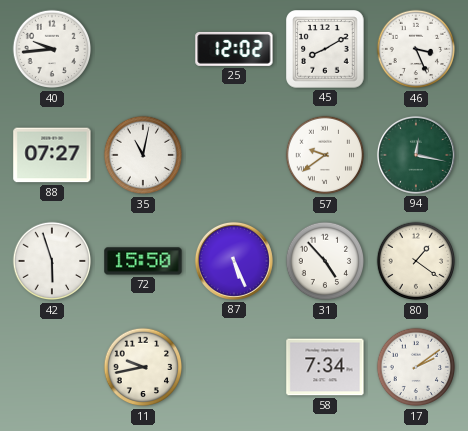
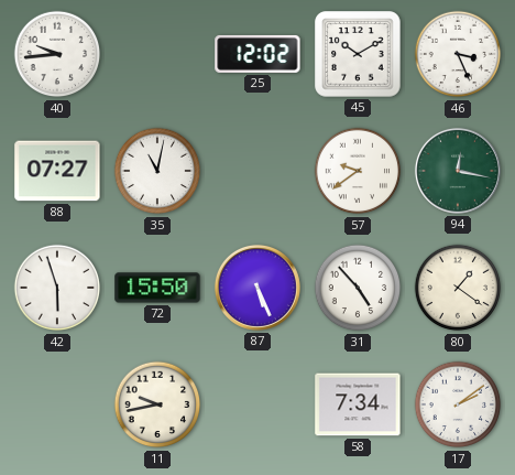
45: 8:10 -> 10:10 (358, 54)
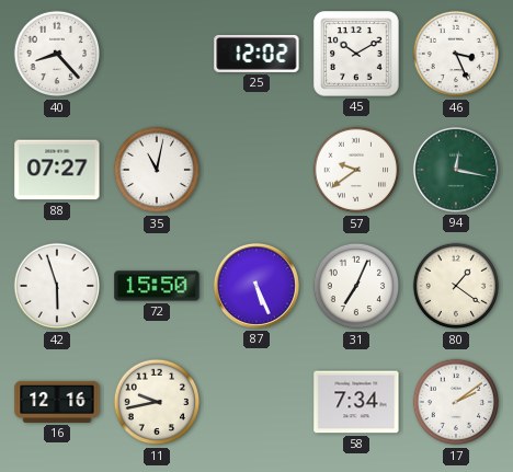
40: 9:44 -> 8:23 (57, 54)
31: 4:53 -> 7:04 (356, 286)
16: none -> 12:16 (57, 402)
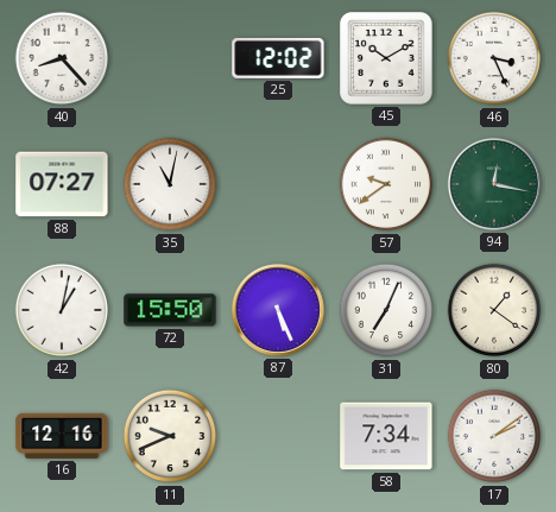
42: 5:57 -> 1:02 (62, 310)
11: 9:43 -> 9:41 (170, 436)
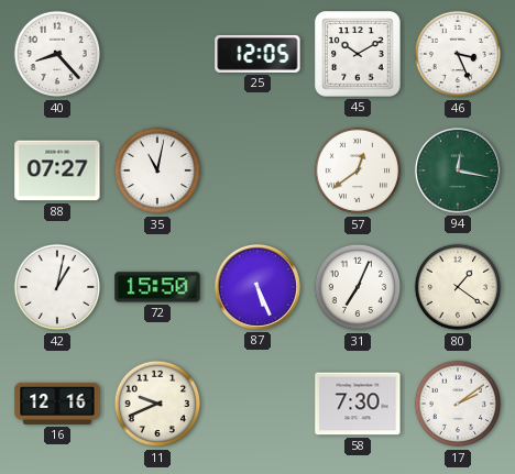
25: 12:02 -> 12:05 (257, 54)
57: 9:39 -> 12:39 (358, 170)
58: 7:34 -> 7:30 (358, 404)
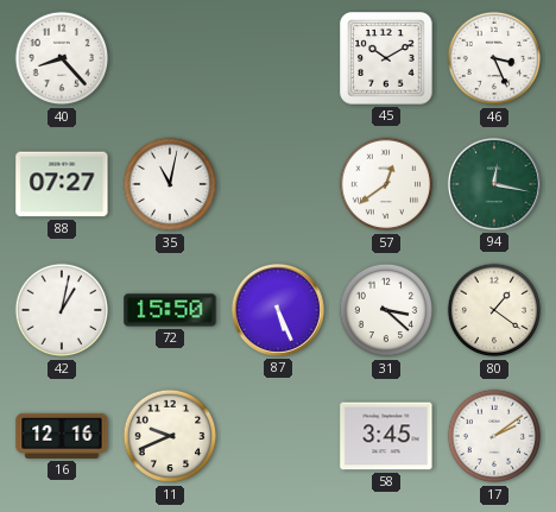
25: 12:05 -> none (257, 54)
31: 7:04 -> 3:22 (386, 310)
58: 7:30 -> 3:45 (386, 436)
